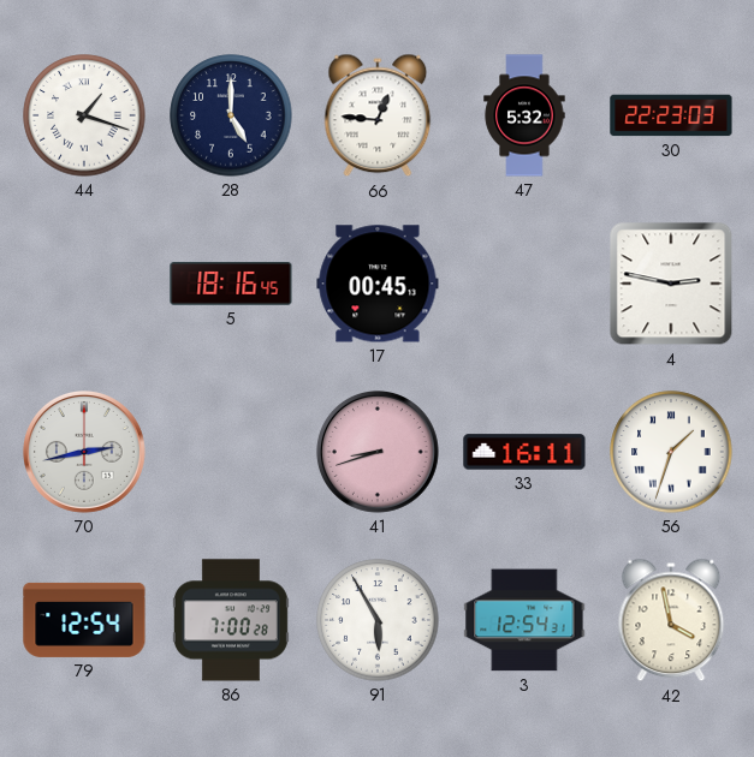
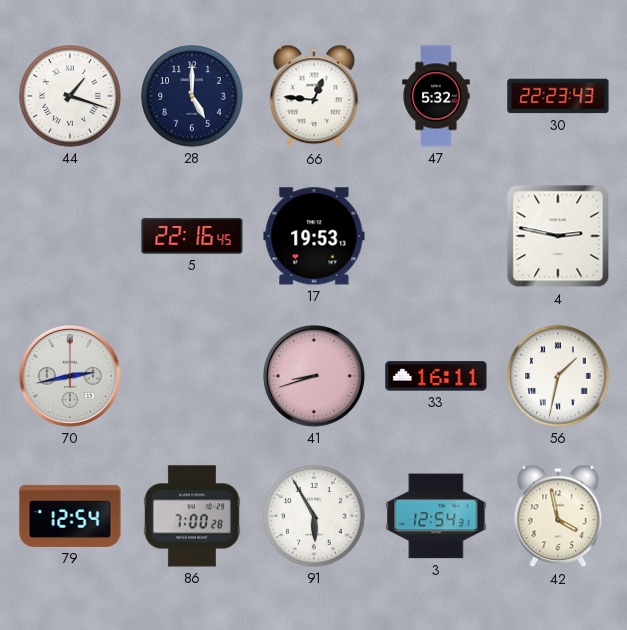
30: 22:23:03 -> 22:23:43 (558, 96)
5: 18:16 -> 22:16 (192, 237)
17: 00:45 -> 19:53 (314, 236)
56: 1:33 -> 1:32 (558, 376)
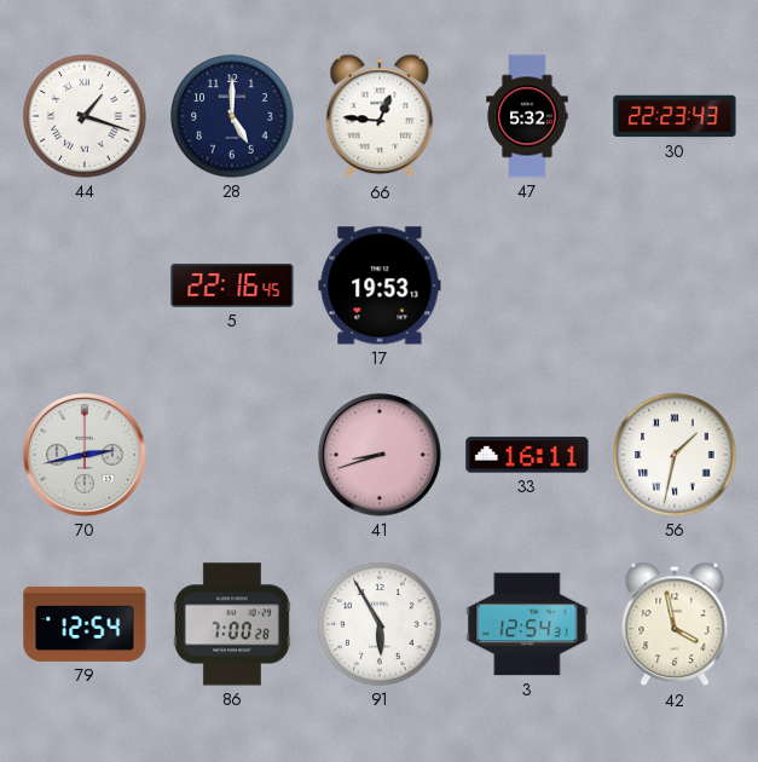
4: 2:47 -> none (558, 236)
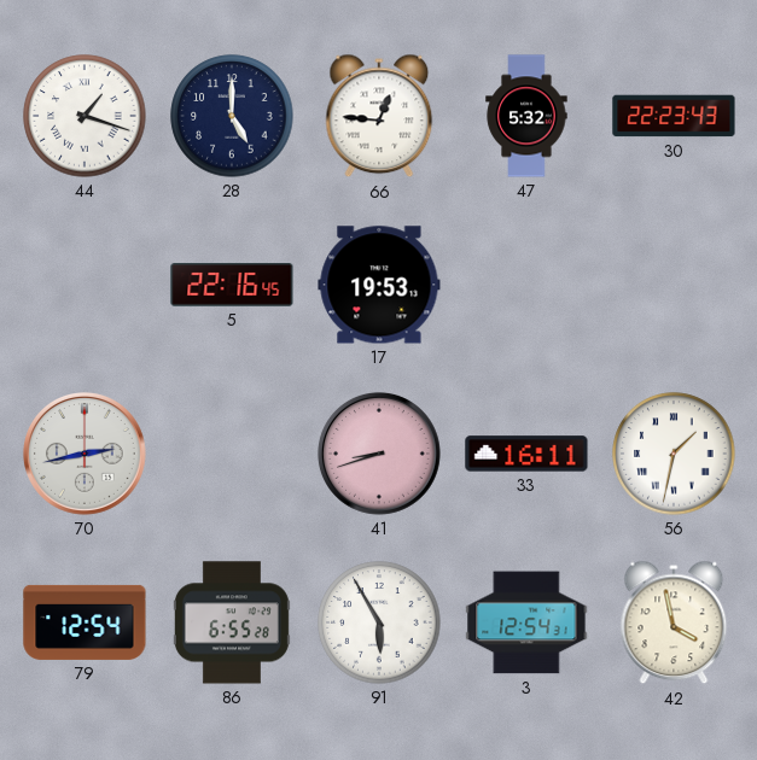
86: 7:00 -> 6:55 (232, 622)
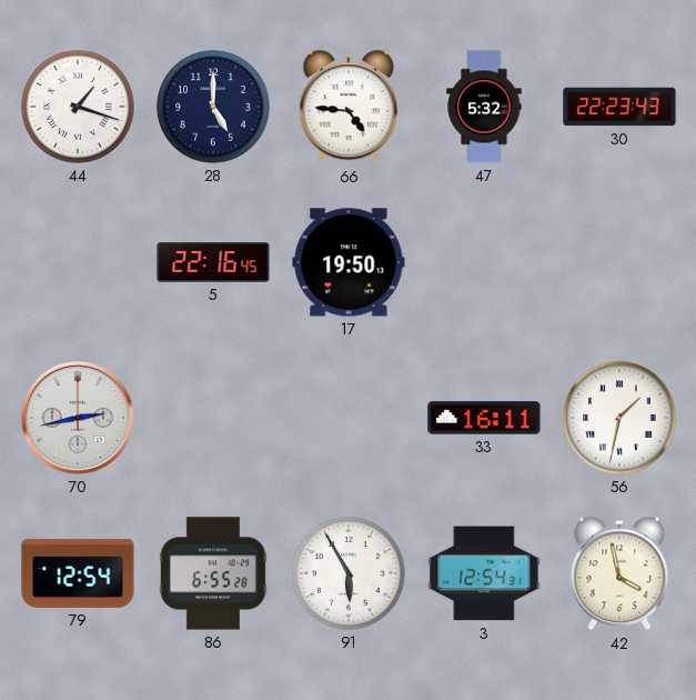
66: 12:46 -> 4:46 (349, 107)
17: 19:53 -> 19:50 (349, 262)
41: 8:42 -> none (380, 455)
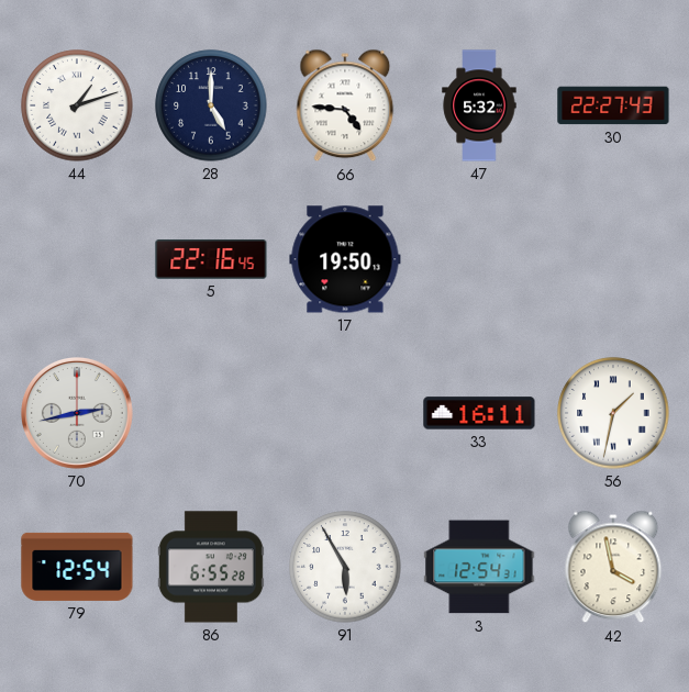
44: 1:18 -> 1:12 (77, 105)
30: 22:23 -> 22:27 (613, 105)
